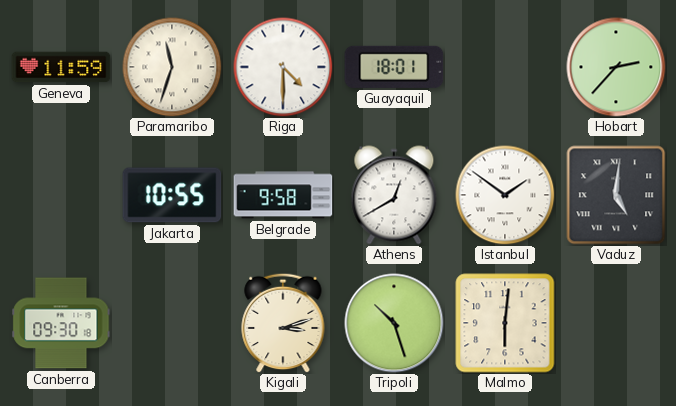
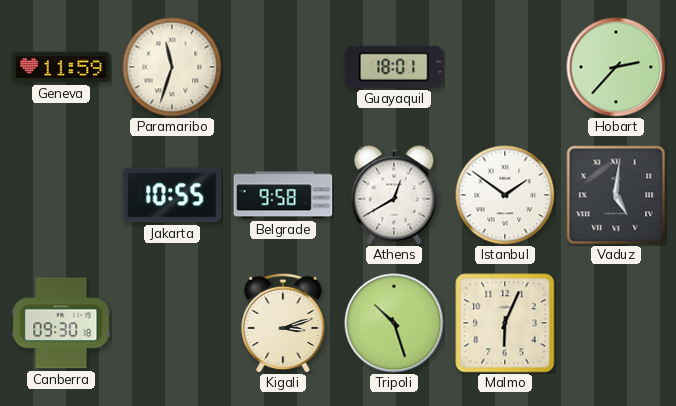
Riga: 4:30 -> none (283, 67)
Malmo: 6:01 -> 6:04 (505, 323)
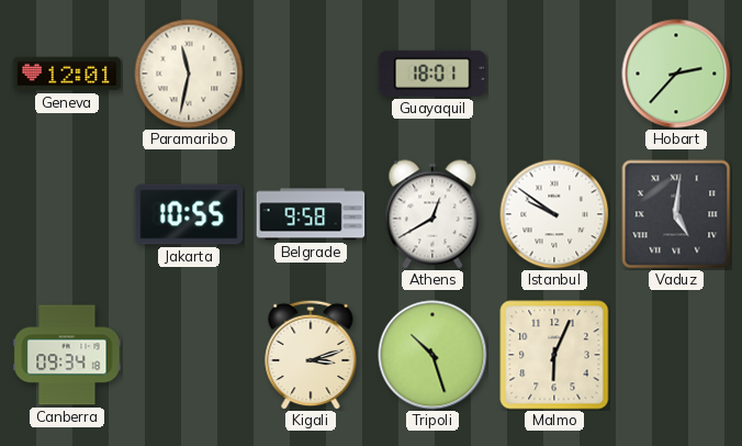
Geneva: 11:59 -> 12:01 (67, 74)
Paramaribo: 11:33 -> 11:32 (189, 74)
Istanbul: 1:51 -> 9:51 (554, 214)
Canberra: 09:30 -> 09:34 (67, 355)
